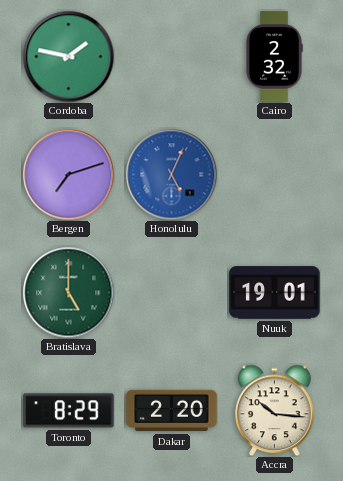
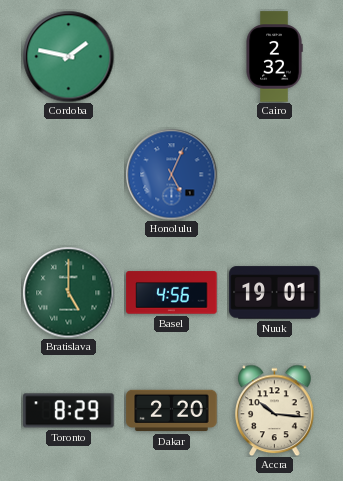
Bergen: 7:12 -> none (68, 174)
Basel: none -> 4:56 (172, 293)
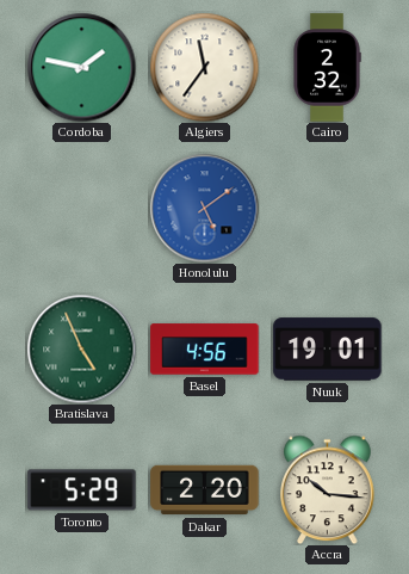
Algiers: none -> 11:36 (204, 67)
Honolulu: 5:04 -> 5:09 (204, 208)
Bratislava: 5:00 -> 4:56 (81, 348)
Toronto: 8:29 -> 5:29 (82, 490)
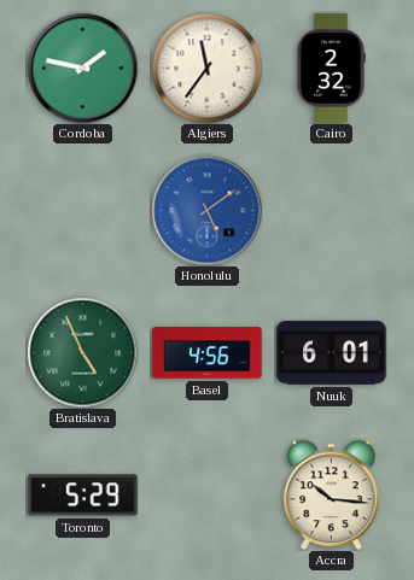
Nuuk: 19:01 -> 6:01 (332, 353)
Dakar: 2:20 -> none (205, 490)
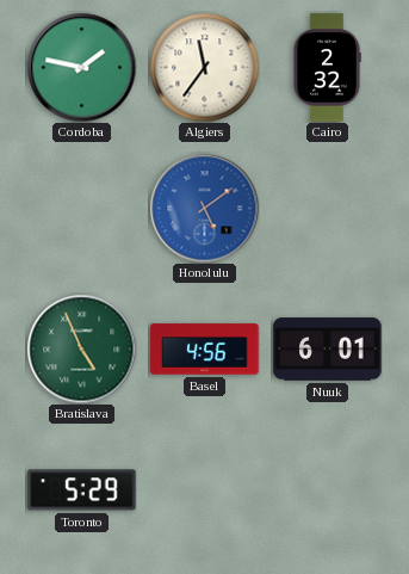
Accra: 10:16 -> none (332, 494)
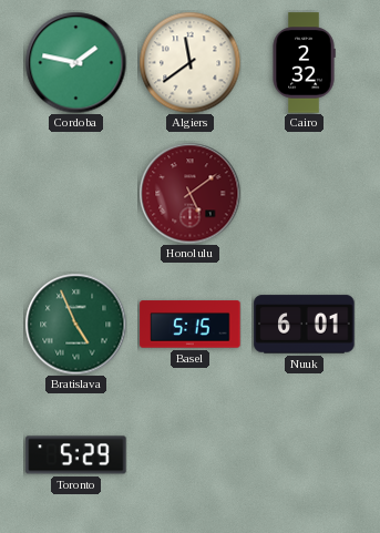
Algiers: 11:36 -> 11:39 (189, 62)
Honolulu dial: blue -> burgundy (189, 193)
Basel: 4:56 -> 5:15 (191, 325)
